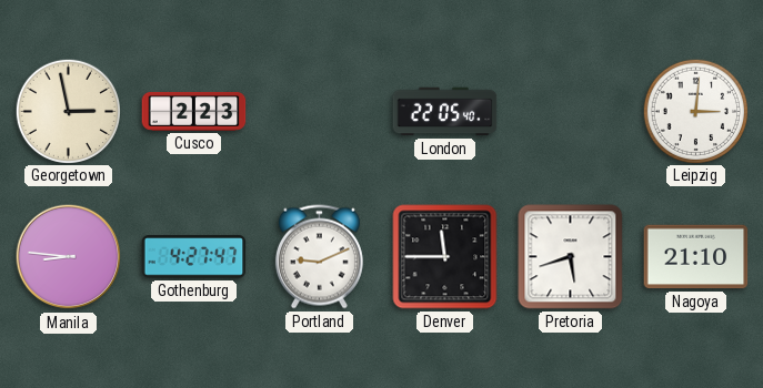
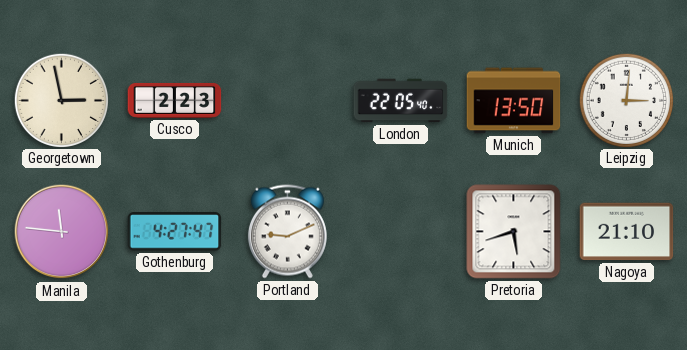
Munich: none -> 13:50 (514, 101)
Manila: 8:46 -> 11:46 (62, 232)
Denver: 11:45 -> none (445, 257)
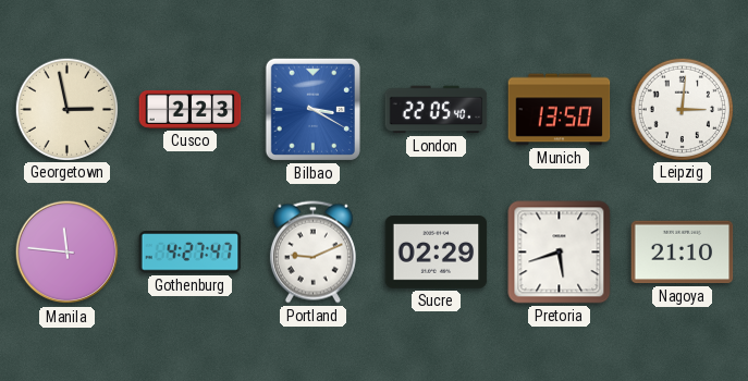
Bilbao: none -> 3:20 (312, 109)
Sucre: none -> 02:29 (437, 253)
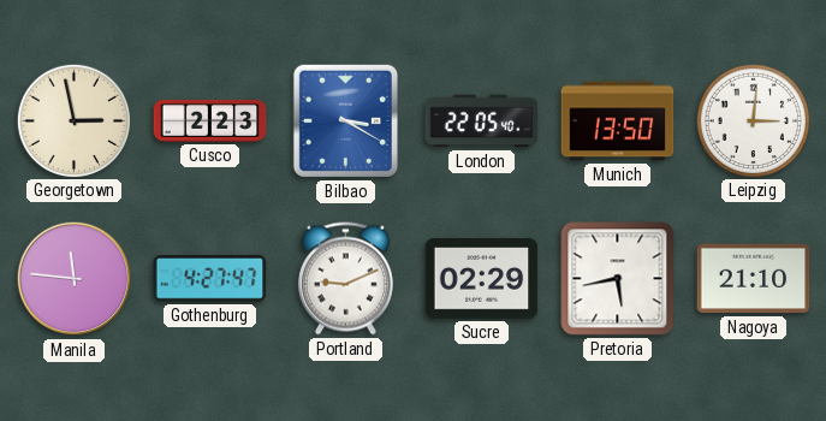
Pretoria: 5:42 -> 5:43 (618, 279)
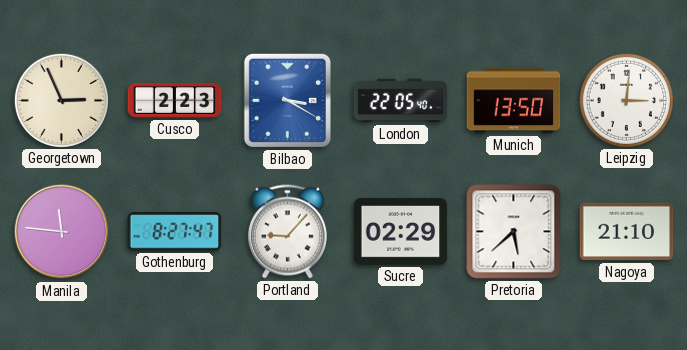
Georgetown: 2:58 -> 2:56 (61, 100)
Gothenburg: 4:27 -> 8:27 (175, 232)
Portland: 9:11 -> 9:07 (287, 232)
Pretoria: 5:43 -> 5:38 (514, 232)
